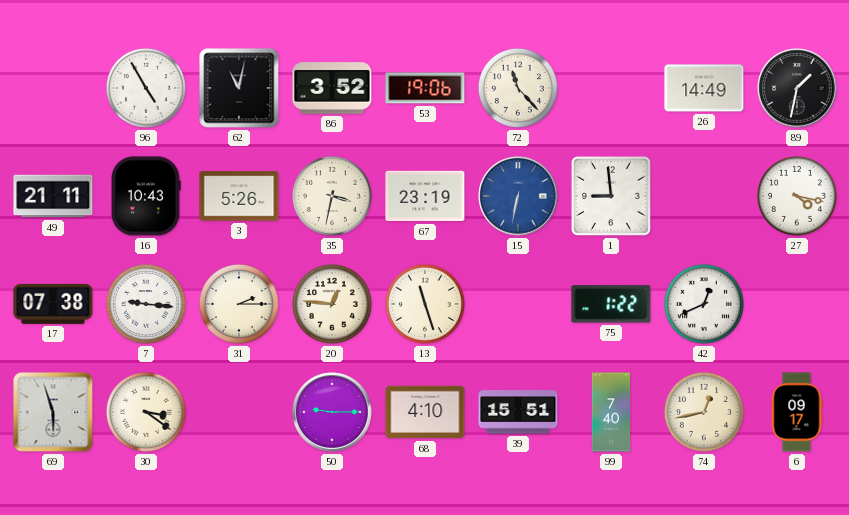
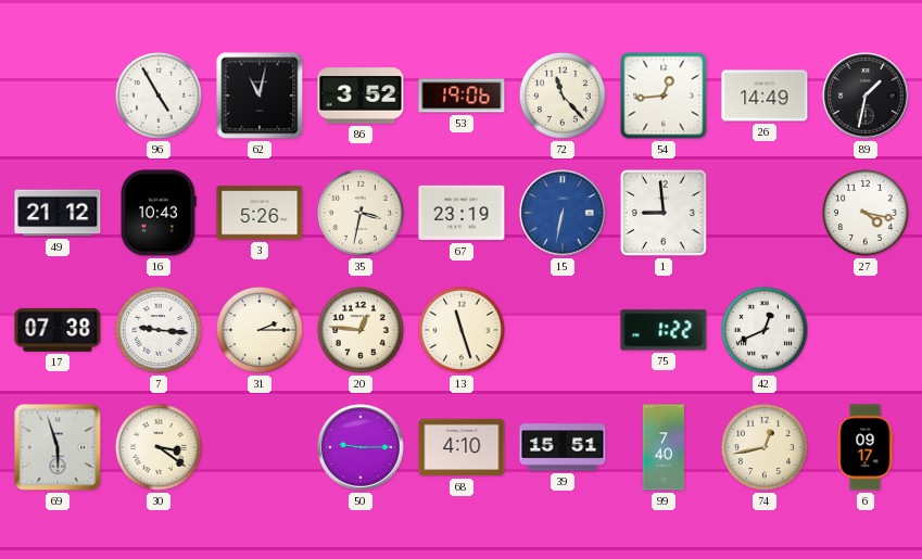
54: none -> 12:44 (664, 96)
49: 21:11 -> 21:12 (58, 213)
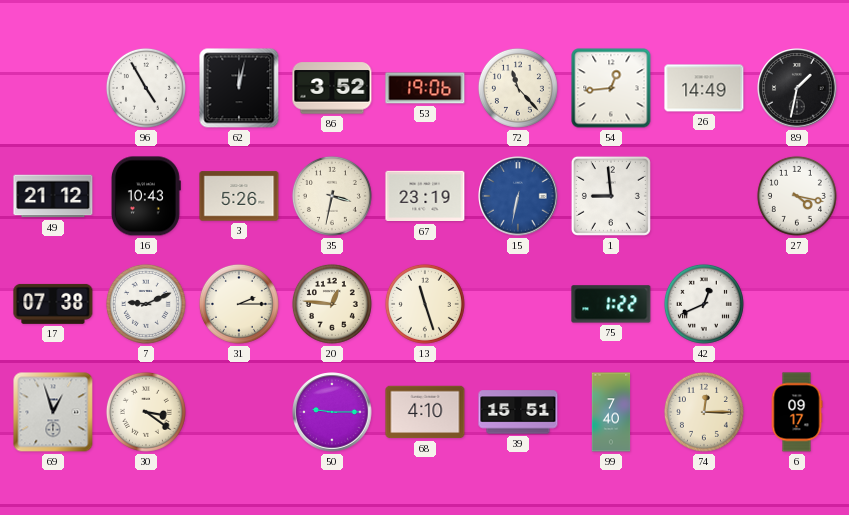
62: 11:02 -> 12:02 (239, 88)
7: 9:16 -> 9:11 (146, 304)
69: 5:57 -> 12:57 (53, 412)
74: 12:43 -> 12:15 (704, 412)
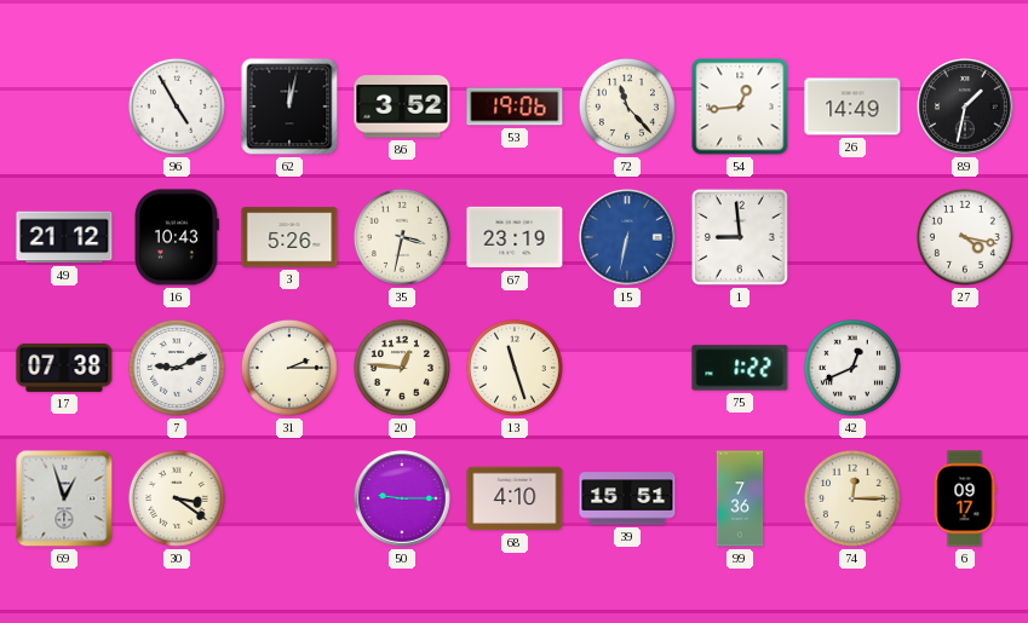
99: 7:40 -> 7:36 (740, 498)
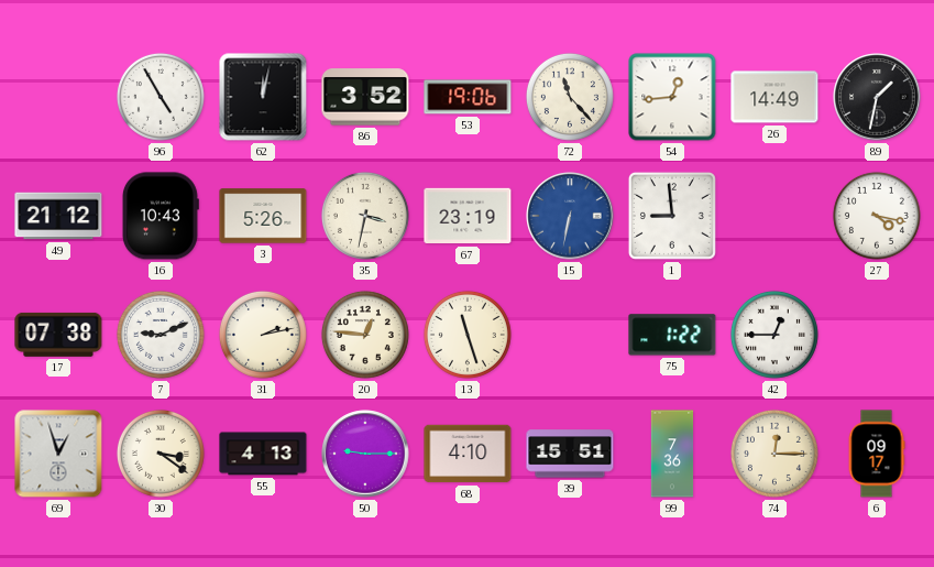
31: 2:15 -> 2:13 (263, 335)
42: 12:41 -> 12:45 (774, 335)
55: none -> 4:13 (263, 454)
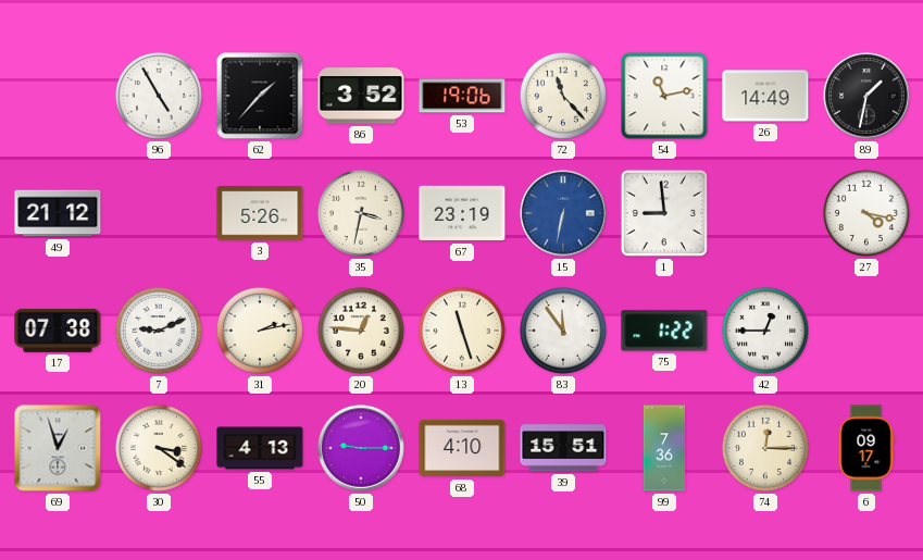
62: 12:02 -> 1:37 (260, 96)
54: 12:44 -> 11:13 (664, 96)
16: 10:43 -> none (160, 216)
83: none -> 11:54 (563, 331)
